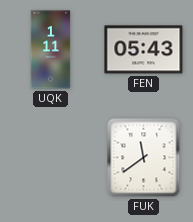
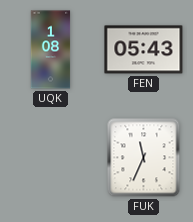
UQK: 1:11 -> 1:08 (51, 50)
FUK: 11:39 -> 11:34 (144, 158)
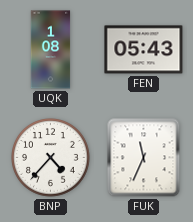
BNP: none -> 4:37 (51, 158)
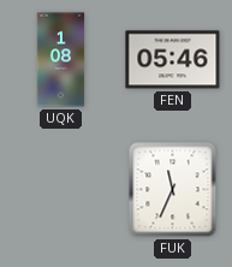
FEN: 05:43 -> 05:46 (173, 60)
BNP: 4:37 -> none (51, 158)
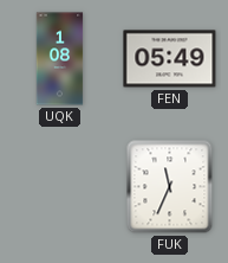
FEN: 05:46 -> 05:49 (170, 59)
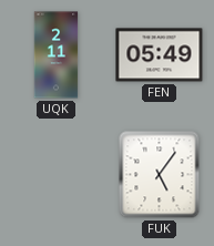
UQK: 1:08 -> 2:11 (57, 55)
FUK: 11:34 -> 5:06 (160, 175)
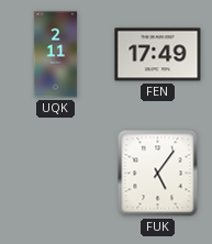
FEN: 05:49 -> 17:49 (158, 55)
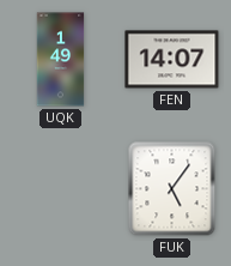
UQK: 2:11 -> 1:49 (61, 60)
FEN: 17:49 -> 14:07 (172, 60)
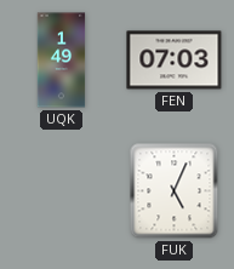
FEN: 14:07 -> 07:03 (175, 61)
FUK: 5:06 -> 5:04 (175, 191)
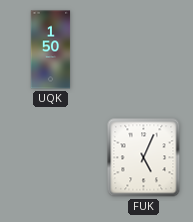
UQK: 1:49 -> 1:50 (51, 50)
FEN: 07:03 -> none (175, 61)
